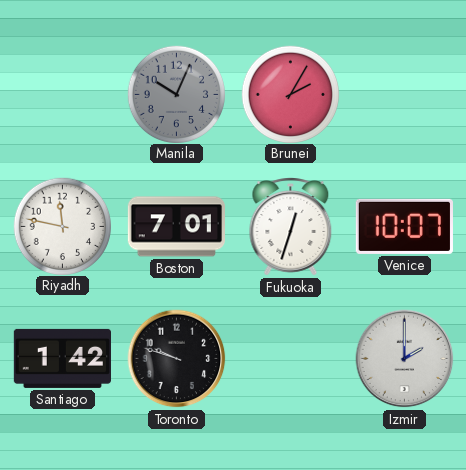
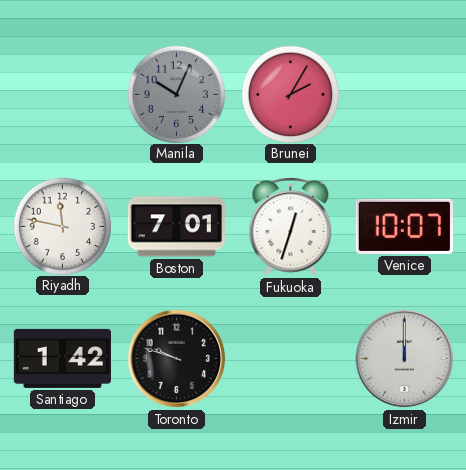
Izmir: 2:00 -> 12:00 (405, 359)
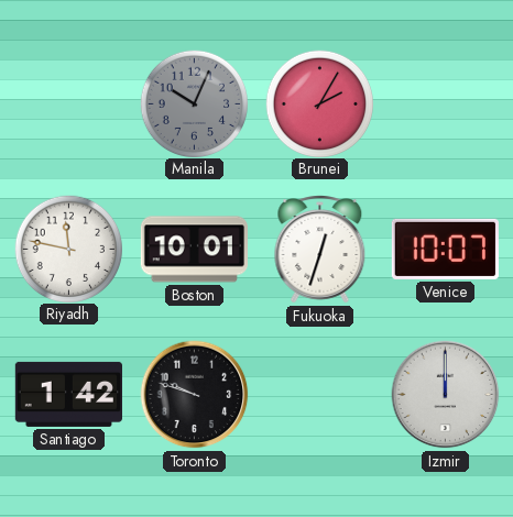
Boston: 7:01 -> 10:01 (194, 250)
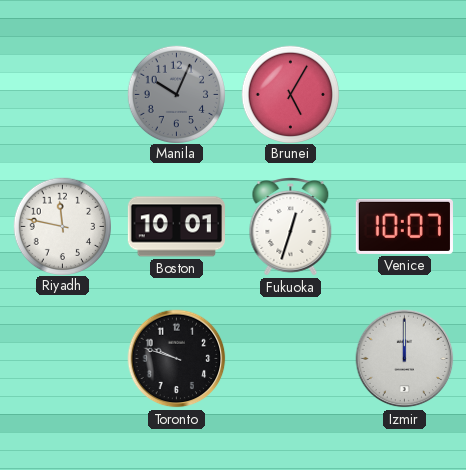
Brunei: 2:05 -> 5:05 (290, 94)
Santiago: 1:42 -> none (68, 394)
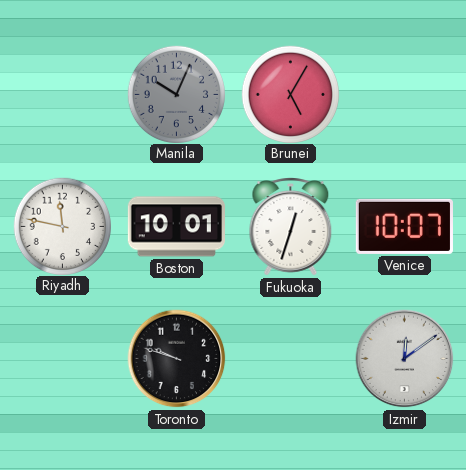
Izmir: 12:00 -> 12:09 (405, 359)
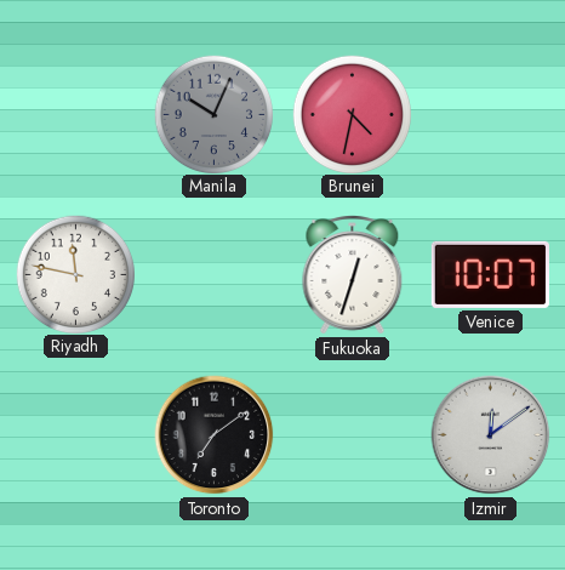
Brunei: 5:05 -> 4:32 (352, 114)
Boston: 10:01 -> none (176, 227)
Toronto: 9:48 -> 7:09 (215, 435)
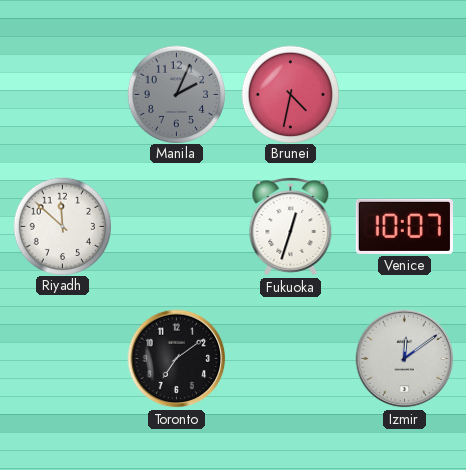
Manila: 10:04 -> 2:04 (176, 94)
Riyadh: 11:47 -> 11:52 (62, 226)
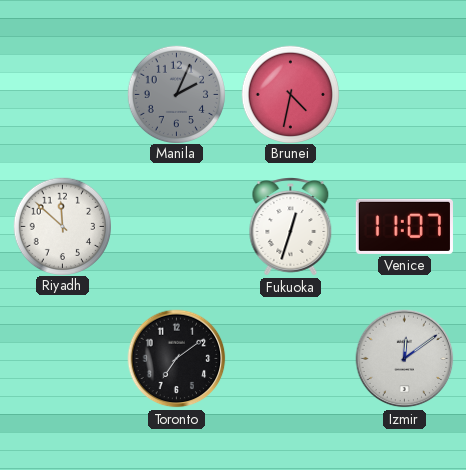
Venice: 10:07 -> 11:07 (404, 226)
